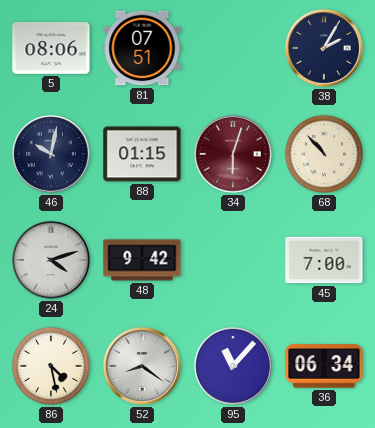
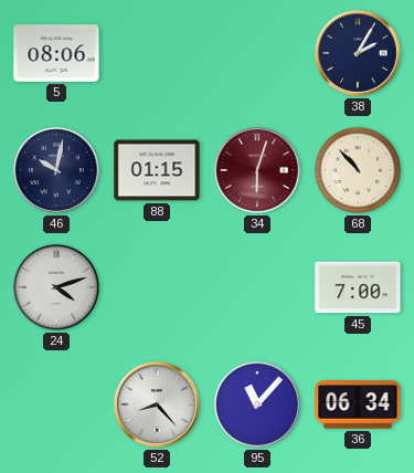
81: 07:51 -> none (142, 48)
48: 9:42 -> none (142, 260)
86: 4:28 -> none (51, 366)
52: 8:21 -> 8:23 (157, 404)
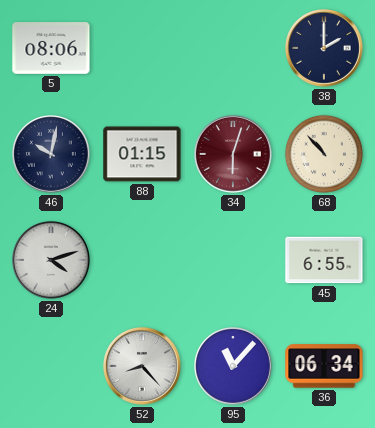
38: 2:05 -> 2:00 (324, 48)
45: 7:00 -> 6:55 (324, 260)
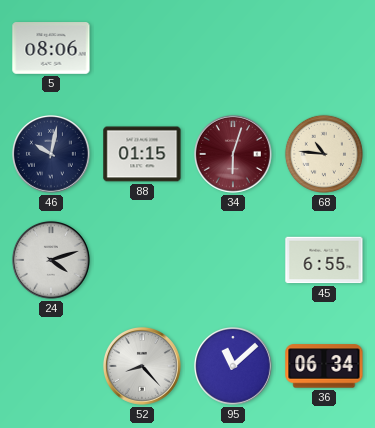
38: 2:00 -> none (324, 48)
68: 10:53 -> 10:46 (324, 154)
95: 11:07 -> 11:08 (233, 366)
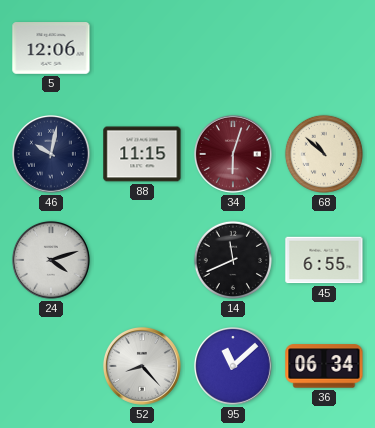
5: 08:06 -> 12:06 (51, 48)
88: 01:15 -> 11:15 (142, 154)
68: 10:46 -> 10:52 (324, 154)
14: none -> 11:41 (233, 260)
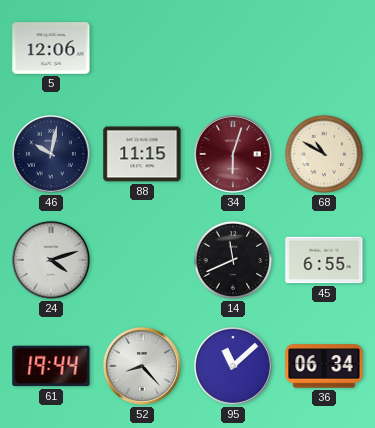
68: 10:52 -> 10:50 (324, 154)
61: none -> 19:44 (51, 366)
